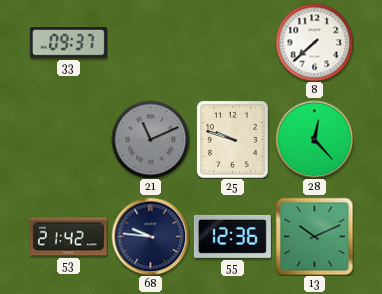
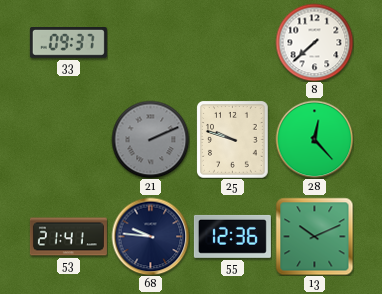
21: 11:11 -> 2:11 (150, 139)
53: 21:42 -> 21:41 (68, 237)
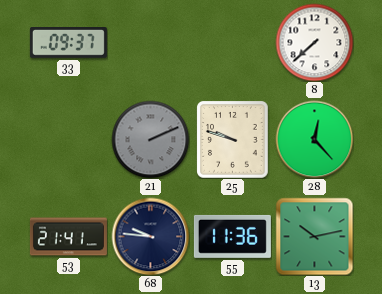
55: 12:36 -> 11:36 (232, 236)
13: 10:11 -> 10:13 (314, 236)
